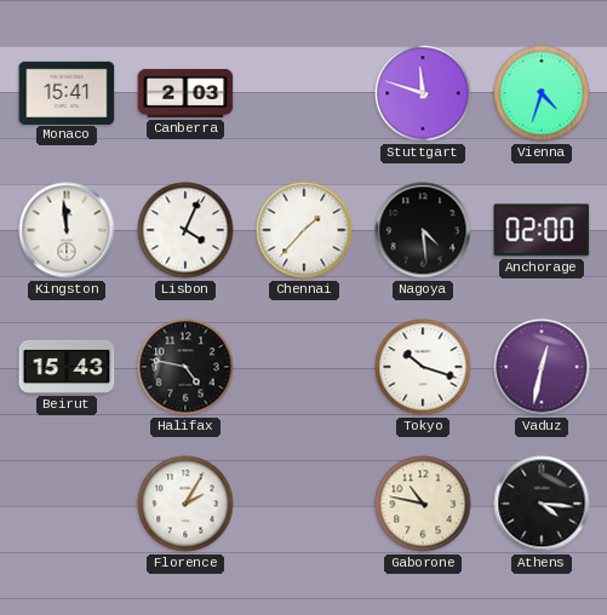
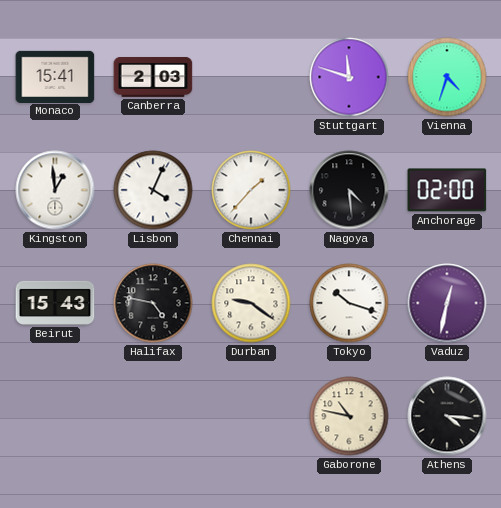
Kingston: 11:59 -> 12:59 (55, 190)
Durban: none -> 9:21 (251, 303)
Florence: 2:05 -> none (185, 504)
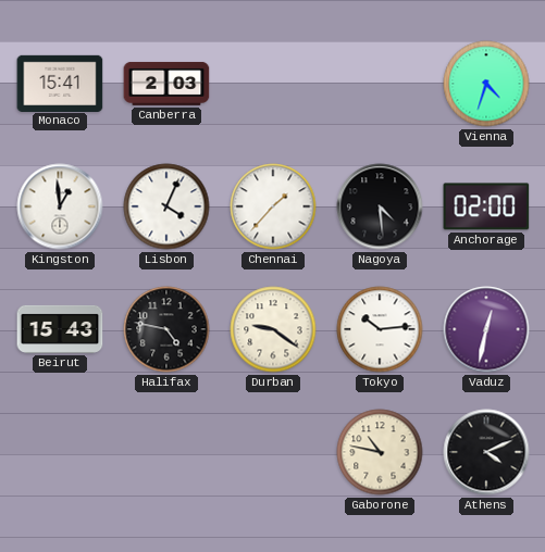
Stuttgart: 11:48 -> none (349, 77)
Tokyo: 10:18 -> 10:14 (380, 329)
Athens: 4:16 -> 4:11 (486, 452)
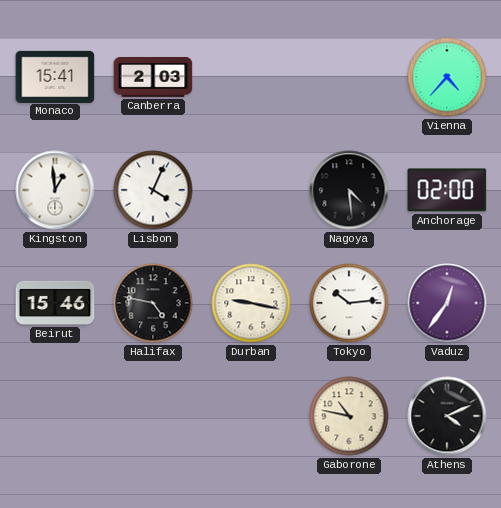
Vienna: 4:33 -> 4:37 (447, 77)
Chennai: 1:37 -> none (273, 206)
Beirut: 15:43 -> 15:46 (55, 303)
Durban: 9:21 -> 9:17 (251, 303)
Vaduz: 12:32 -> 12:36 (447, 303)
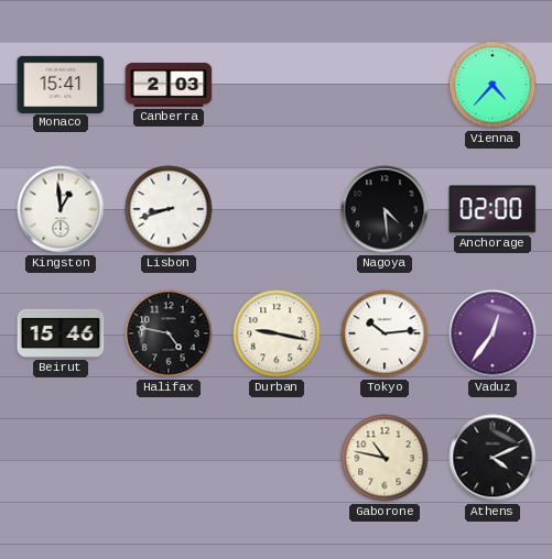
Lisbon: 4:04 -> 8:42 (169, 209)
